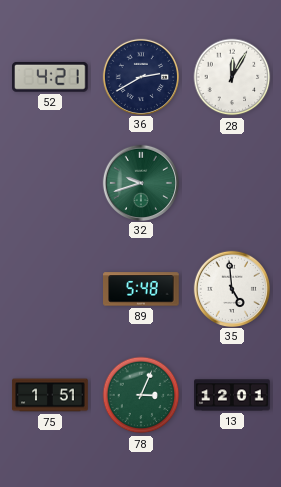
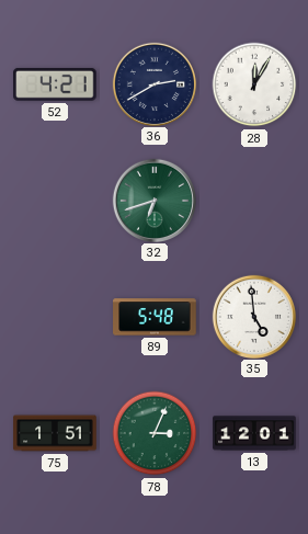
32: 9:42 -> 6:42 (153, 200)
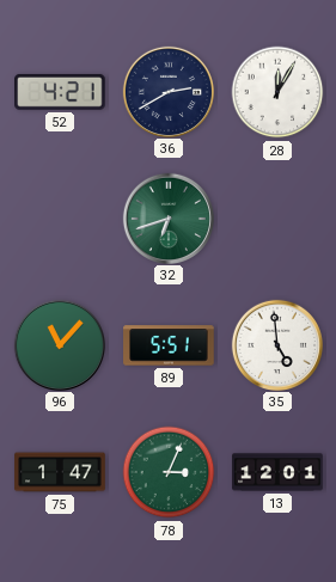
96: none -> 11:07 (59, 344)
89: 5:48 -> 5:51 (169, 345)
75: 1:51 -> 1:47 (60, 472)
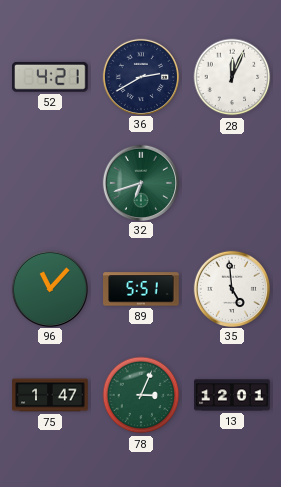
28: 12:05 -> 12:04 (232, 77)
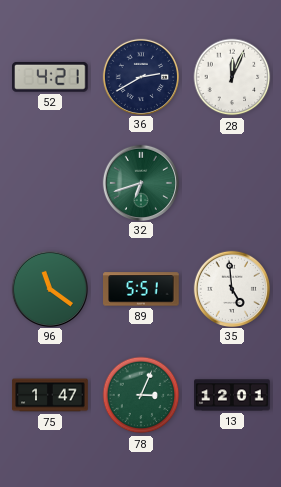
96: 11:07 -> 11:21 (49, 288)
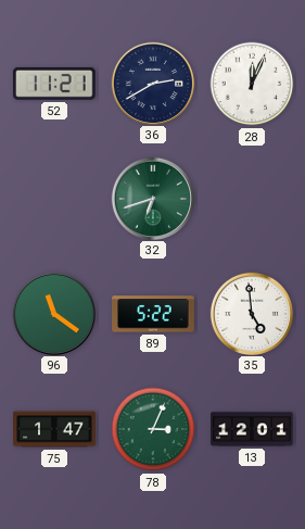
52: 4:21 -> 11:21 (54, 84)
89: 5:51 -> 5:22 (153, 314)
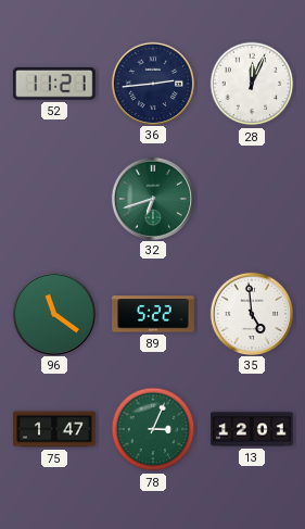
36: 2:40 -> 2:44 (152, 83)
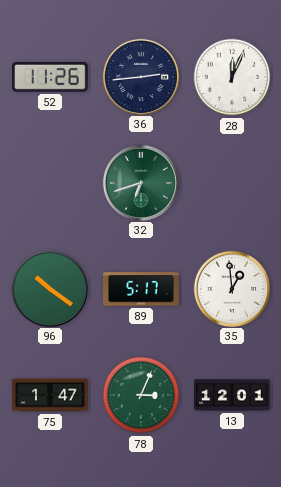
52: 11:21 -> 11:26 (50, 77)
96: 11:21 -> 10:21 (49, 288)
89: 5:22 -> 5:17 (141, 289)
35: 4:59 -> 12:59 (231, 288)
